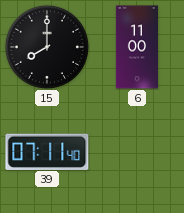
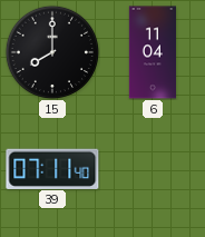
6: 11:00 -> 11:04 (152, 52)
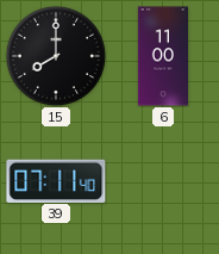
6: 11:04 -> 11:00 (162, 56)
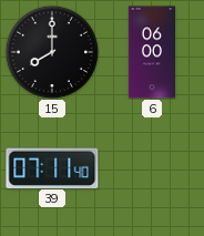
6: 11:00 -> 06:00 (151, 52)
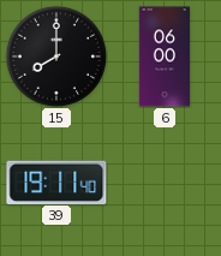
39: 07:11 -> 19:11 (56, 181)
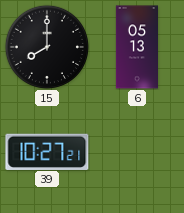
6: 06:00 -> 05:13 (136, 47)
39: 19:11 -> 10:27 (47, 151)
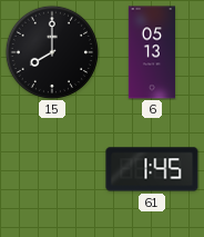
39: 10:27 -> none (47, 151)
61: none -> 1:45 (152, 169)
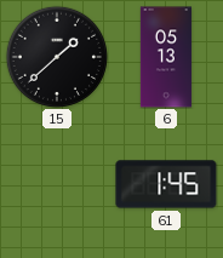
15: 8:00 -> 1:38 (57, 57)
